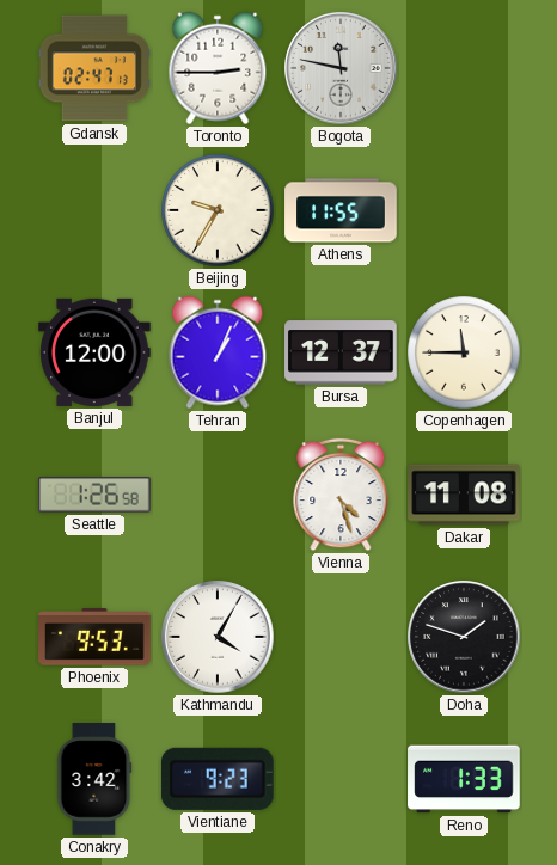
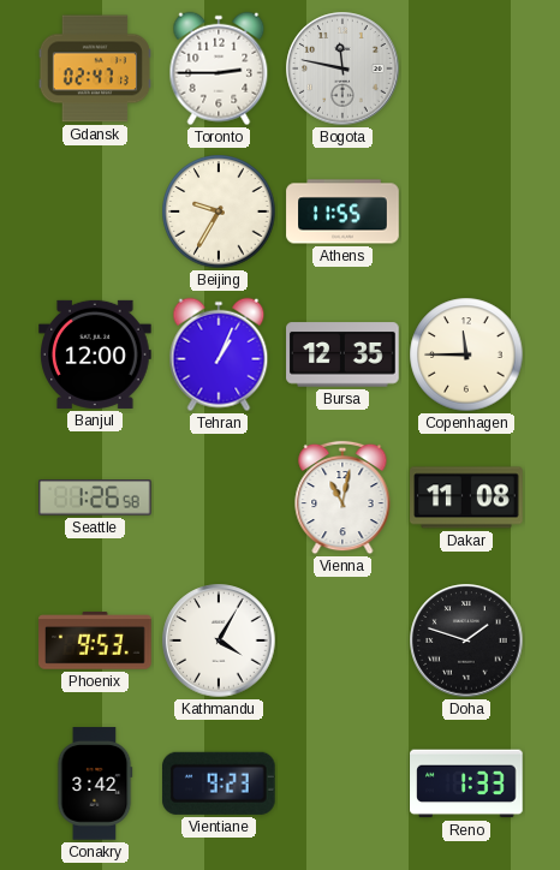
Bursa: 12:37 -> 12:35 (342, 354)
Vienna: 4:27 -> 11:02 (342, 497)
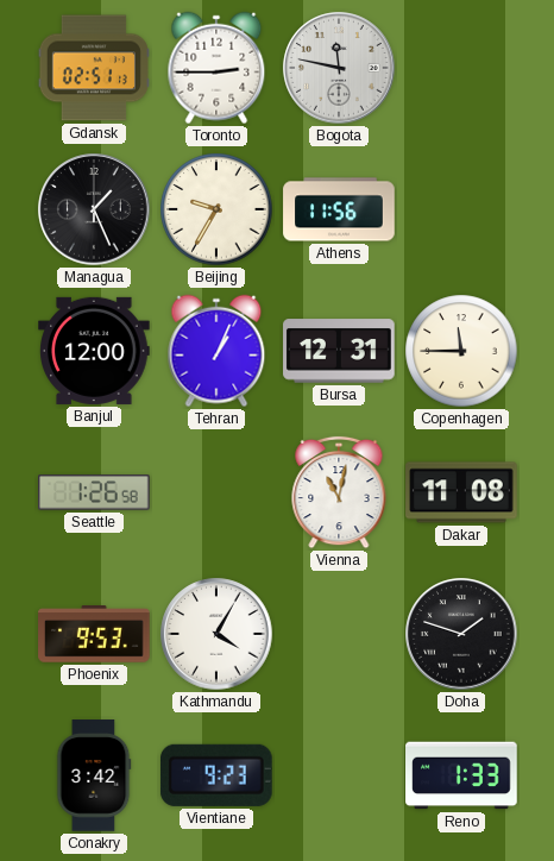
Gdansk: 02:47 -> 02:51 (94, 68)
Managua: none -> 1:26 (94, 209)
Athens: 11:55 -> 11:56 (339, 209)
Bursa: 12:35 -> 12:31 (339, 351)
